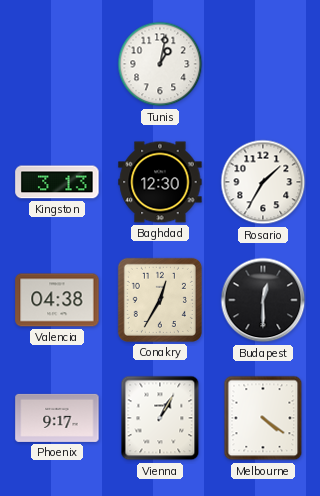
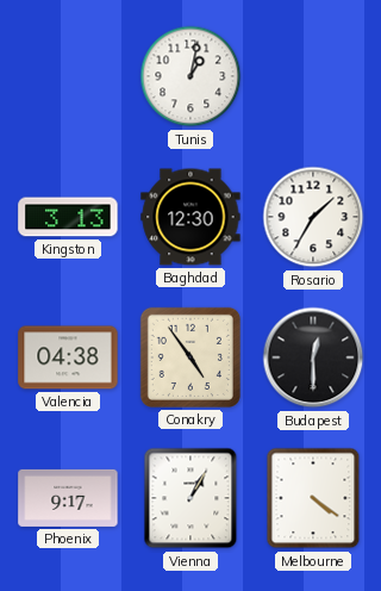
Conakry: 12:35 -> 4:54 (190, 357)
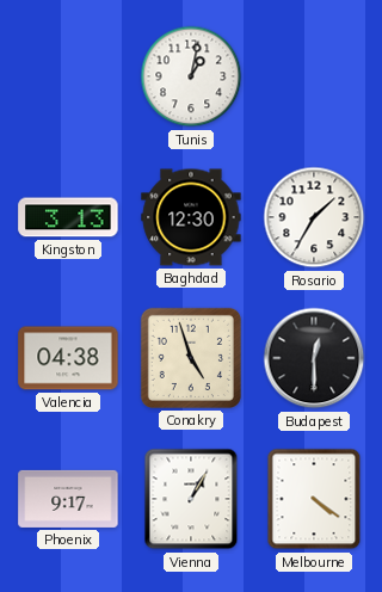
Conakry: 4:54 -> 4:57 (191, 358)
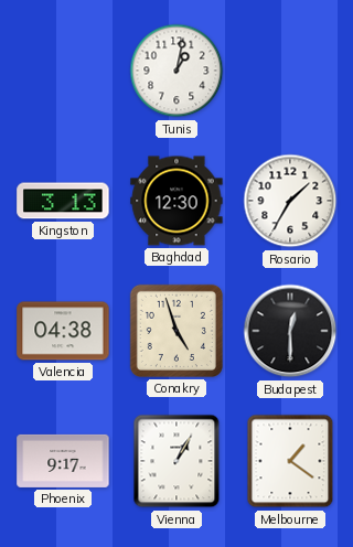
Melbourne: 4:21 -> 1:21 (290, 461)
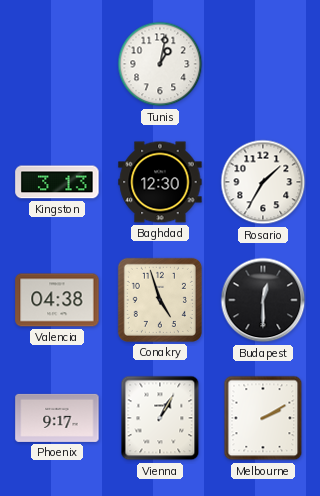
Melbourne: 1:21 -> 2:10 (263, 418)
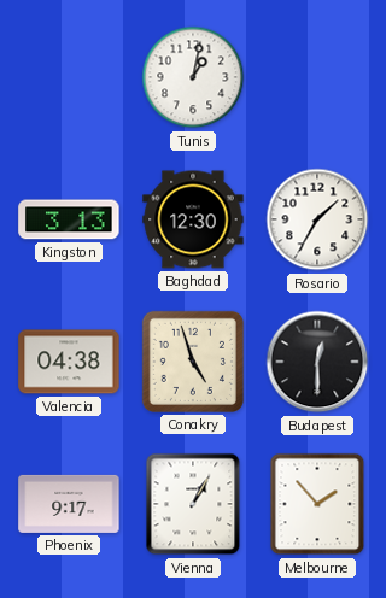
Melbourne: 2:10 -> 1:53 (317, 504)
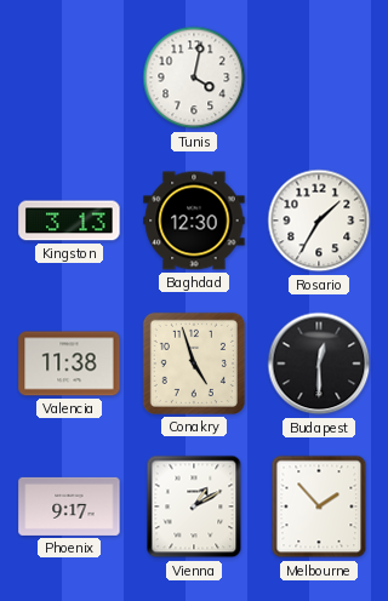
Tunis: 1:02 -> 4:02 (194, 78)
Valencia: 04:38 -> 11:38 (69, 364)
Vienna: 1:05 -> 1:10 (194, 506)
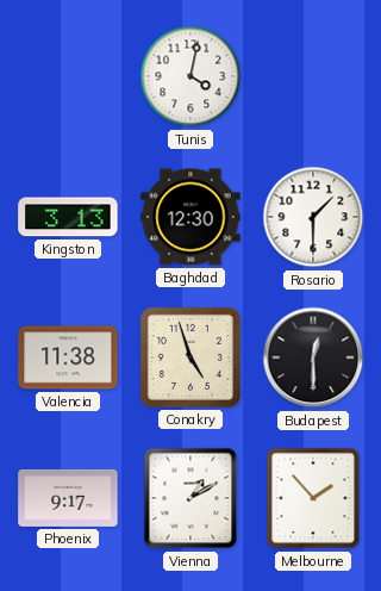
Rosario: 1:35 -> 1:30 (313, 217)
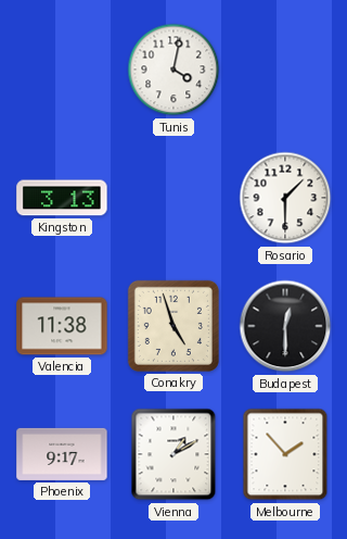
Baghdad: 12:30 -> none (190, 217)
